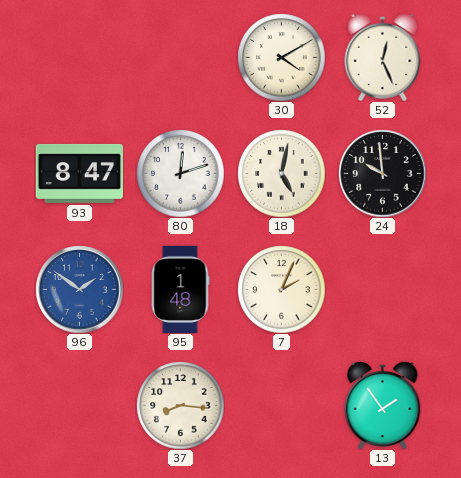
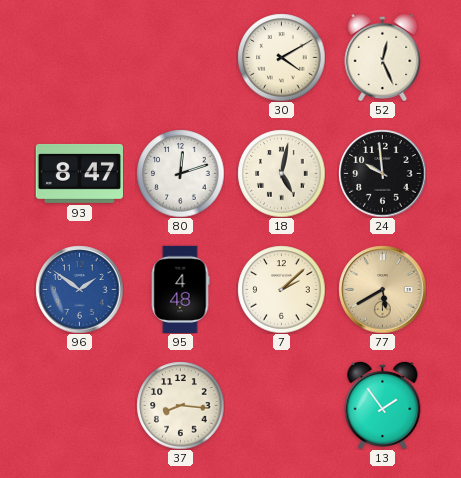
95: 1:48 -> 4:48 (180, 289)
7: 2:04 -> 2:08 (281, 289)
77: none -> 5:40 (382, 289)
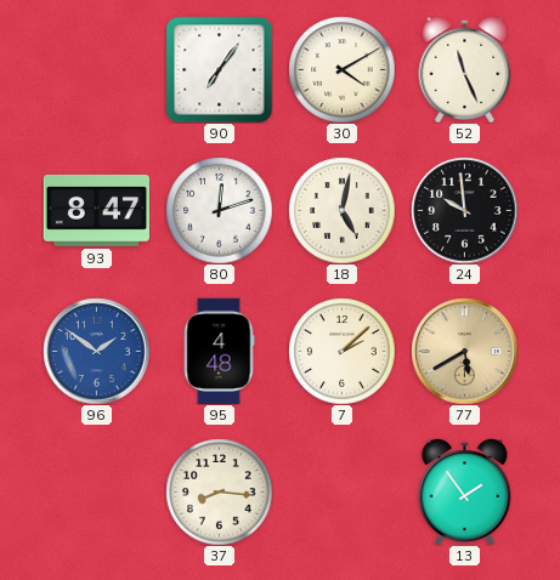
90: none -> 7:06 (219, 69)
52: 12:26 -> 11:26 (465, 69)
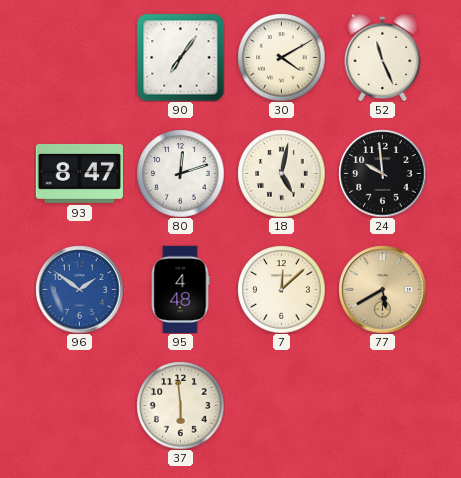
7: 2:08 -> 12:08 (281, 289)
37: 8:16 -> 5:59 (180, 405)
13: 1:54 -> none (465, 491)
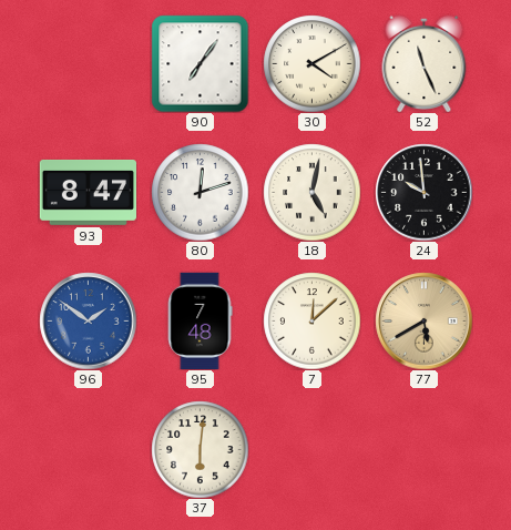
95: 4:48 -> 7:48 (200, 320)
37: 5:59 -> 6:01 (200, 449)
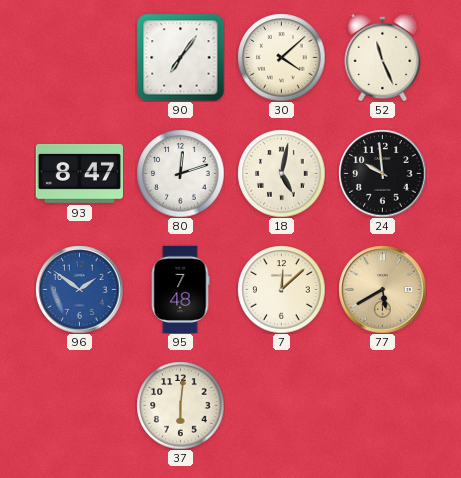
30: 4:10 -> 4:08 (281, 57)
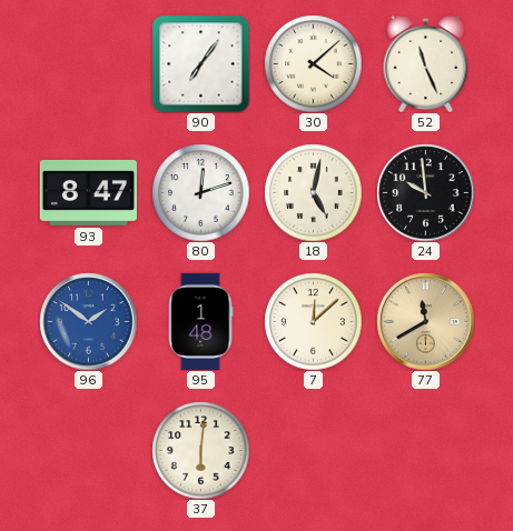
95: 7:48 -> 1:48 (200, 321)
77: 5:40 -> 11:40 (425, 321)
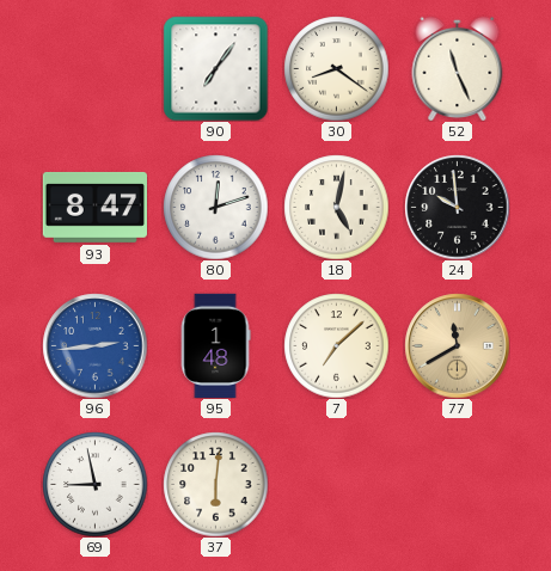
30: 4:08 -> 8:21 (336, 68)
96: 1:51 -> 2:44 (94, 345)
7: 12:08 -> 7:08 (336, 345)
69: none -> 8:58 (94, 484)
